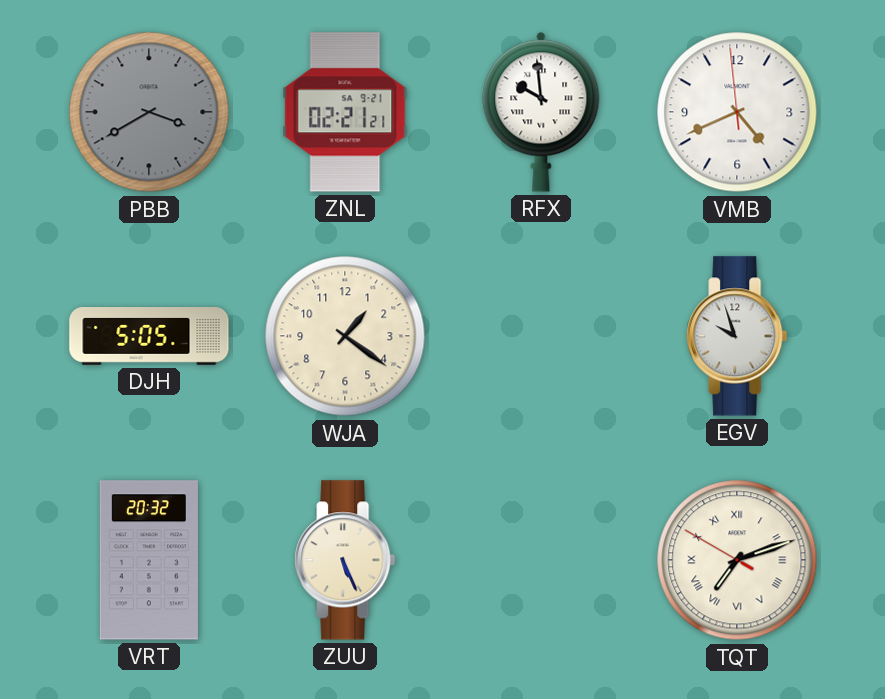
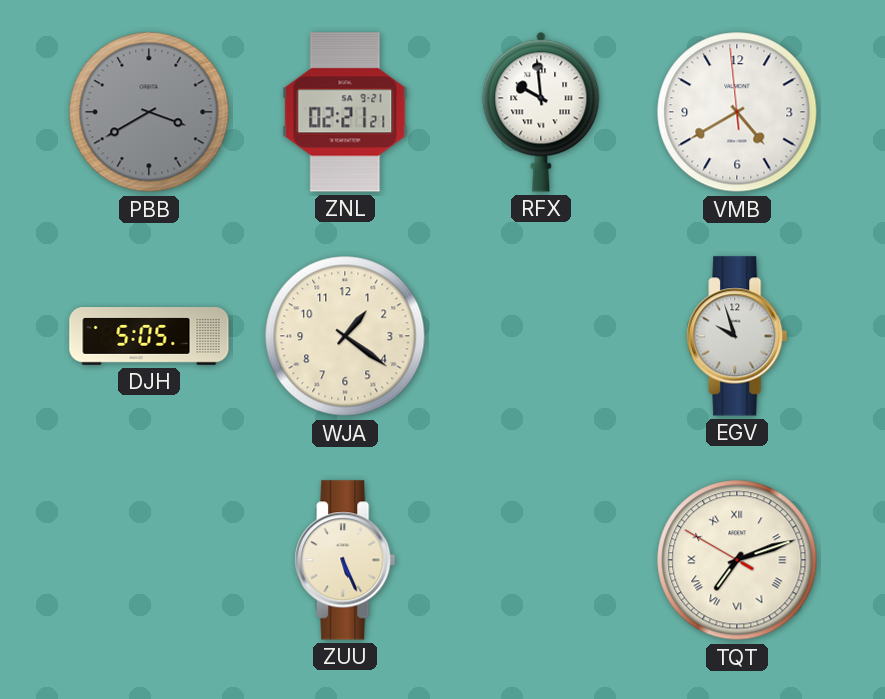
VMB: 4:40 -> 4:39 (737, 112)
VRT: 20:32 -> none (149, 560)
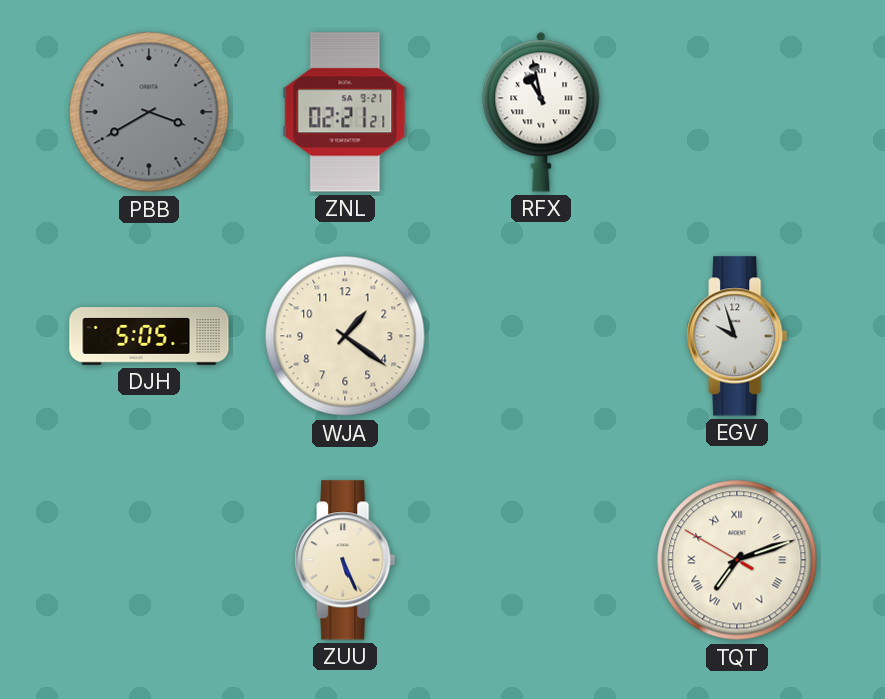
RFX: 9:59 -> 10:58 (541, 112)
VMB: 4:39 -> none (737, 112)
